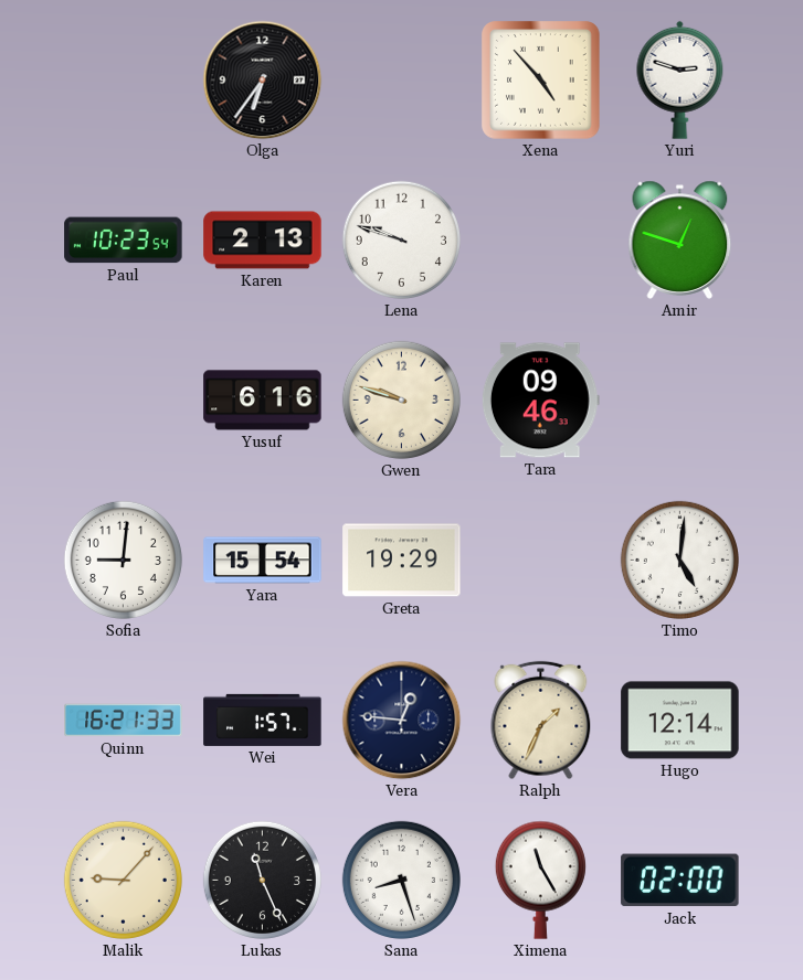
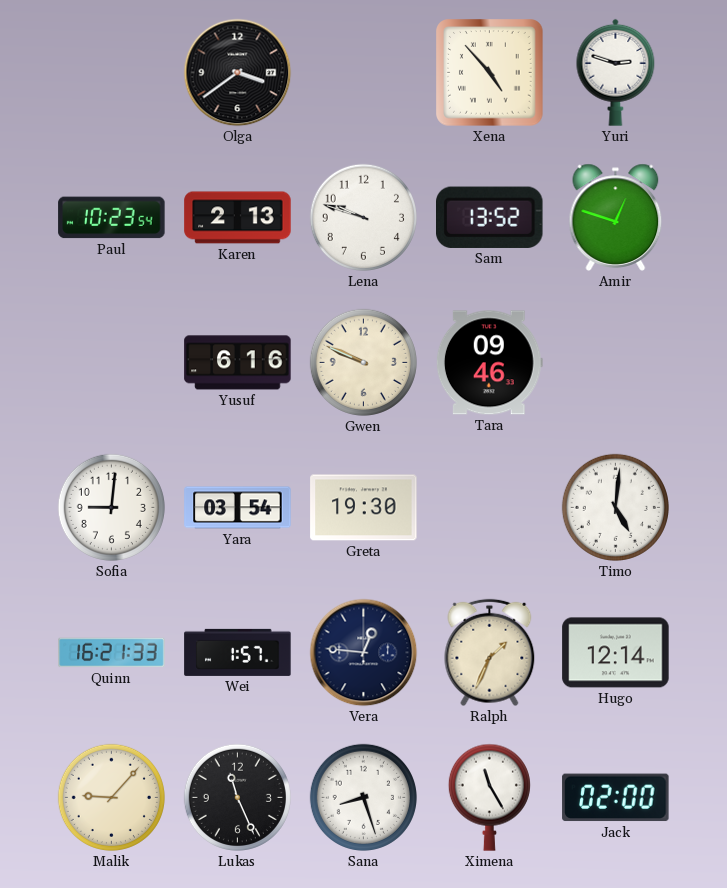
Olga: 6:36 -> 3:39 (238, 73)
Sam: none -> 13:52 (490, 217)
Gwen: 9:48 -> 9:49 (363, 362)
Yara: 15:54 -> 03:54 (238, 508)
Greta: 19:29 -> 19:30 (364, 508)
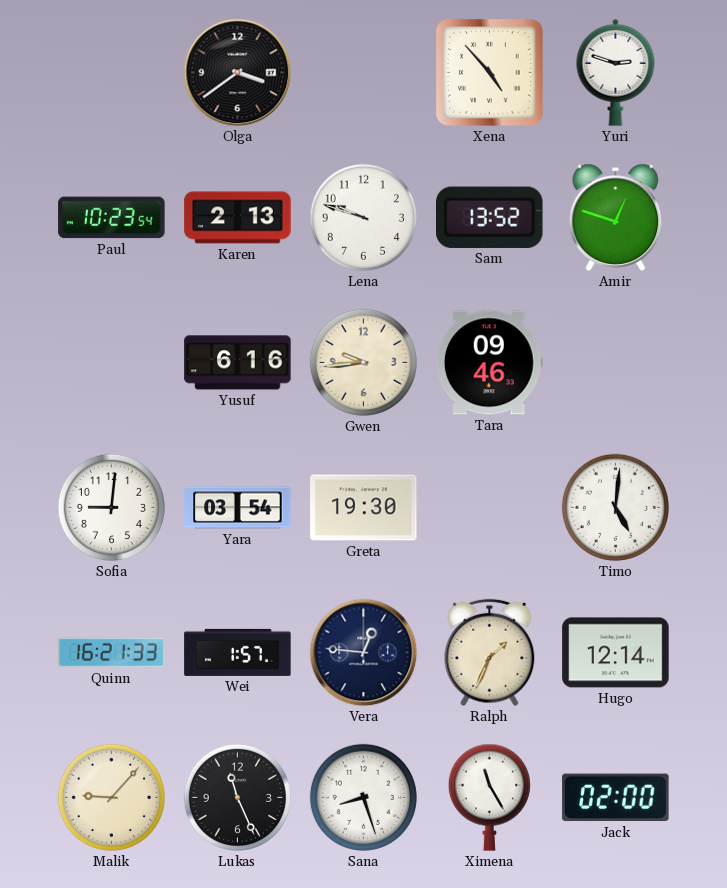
Gwen: 9:49 -> 9:44 (363, 362)
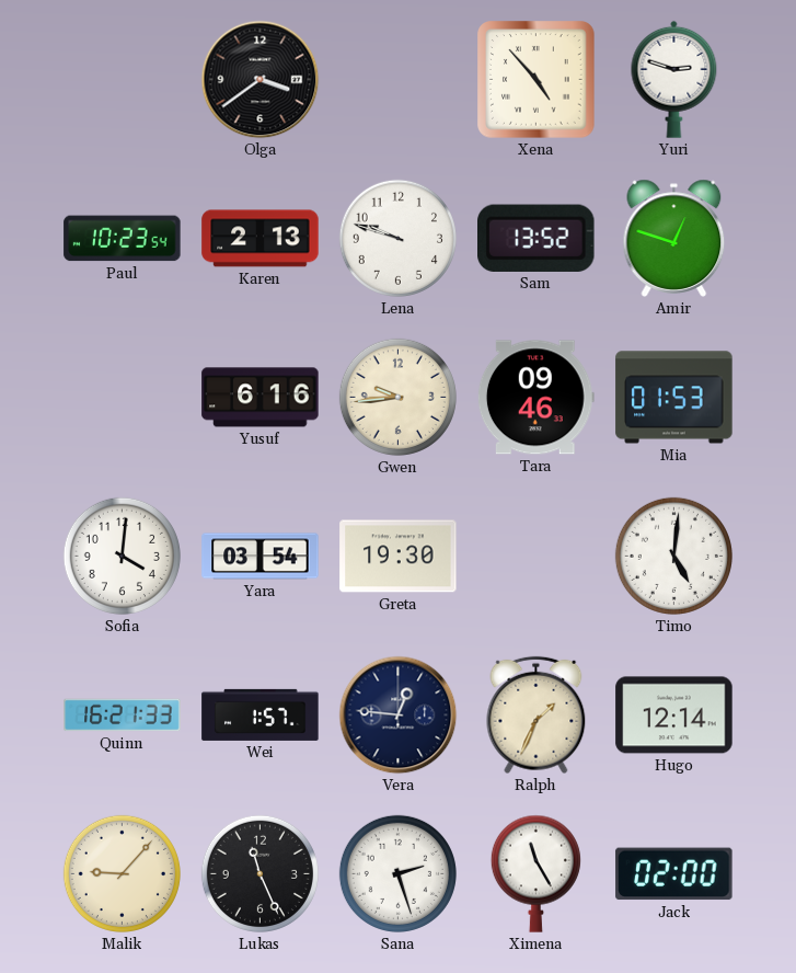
Mia: none -> 01:53 (674, 398)
Sofia: 9:01 -> 4:01 (122, 556)
Sana: 8:27 -> 2:27 (397, 873)
